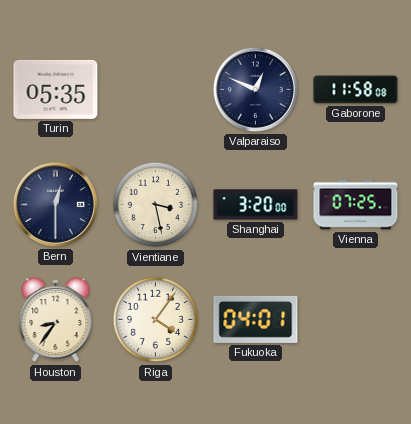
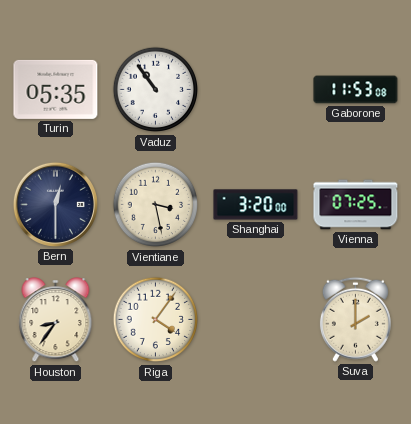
Vaduz: none -> 10:54 (156, 90)
Valparaiso: 12:49 -> none (255, 89)
Gaborone: 11:58 -> 11:53 (356, 90)
Fukuoka: 04:01 -> none (256, 319)
Suva: none -> 2:00 (355, 319)
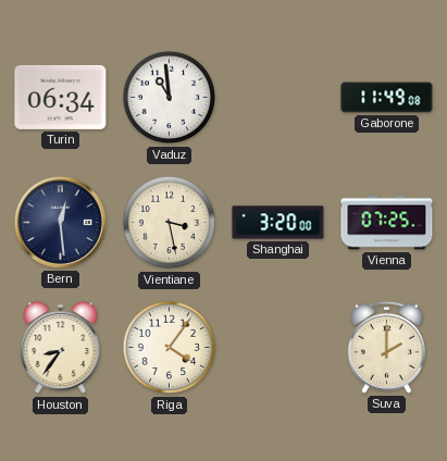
Turin: 05:35 -> 06:34 (61, 97)
Vaduz: 10:54 -> 10:59 (170, 98)
Gaborone: 11:53 -> 11:49 (387, 98)
Bern: 12:30 -> 12:29 (60, 222)
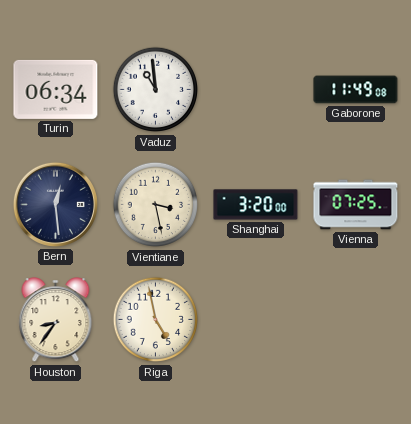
Riga: 4:06 -> 4:58 (156, 320)
Suva: 2:00 -> none (386, 347)
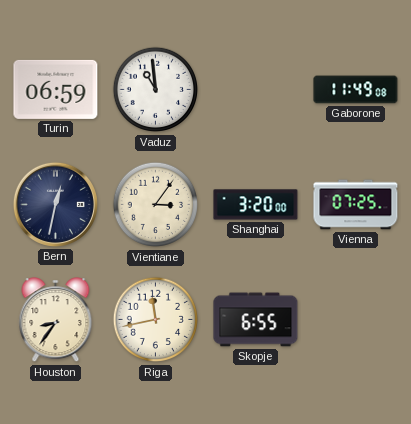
Turin: 06:34 -> 06:59 (56, 89)
Bern: 12:29 -> 12:32 (55, 204)
Vientiane: 3:28 -> 3:06 (156, 205)
Riga: 4:58 -> 11:43 (156, 320)
Skopje: none -> 6:55 (256, 320)
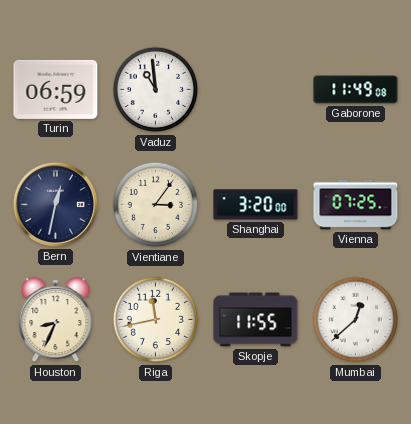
Houston: 8:36 -> 8:34 (56, 320)
Skopje: 6:55 -> 11:55 (256, 320)
Mumbai: none -> 12:38 (356, 320)
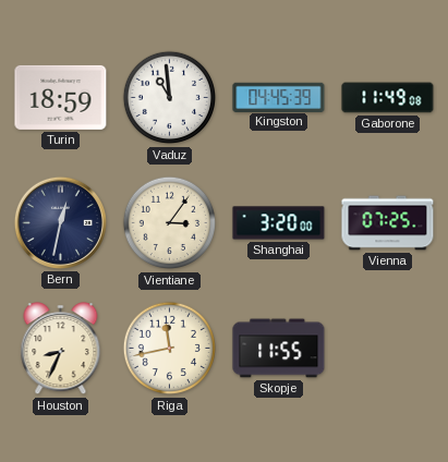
Turin: 06:59 -> 18:59 (61, 97)
Kingston: none -> 04:45 (279, 97)
Mumbai: 12:38 -> none (356, 320)
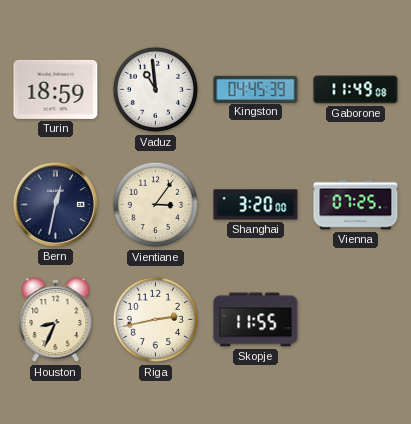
Riga: 11:43 -> 2:43 (156, 320)
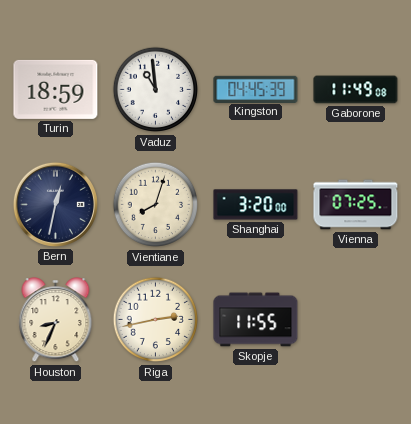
Vientiane: 3:06 -> 8:03 (156, 205)
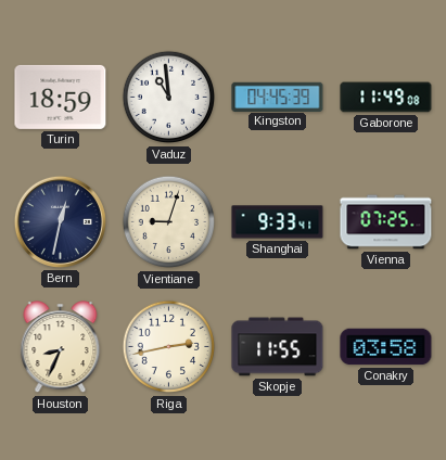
Vientiane: 8:03 -> 9:03 (169, 222)
Shanghai: 3:20 -> 9:33 (278, 222)
Conakry: none -> 03:58 (386, 347)
